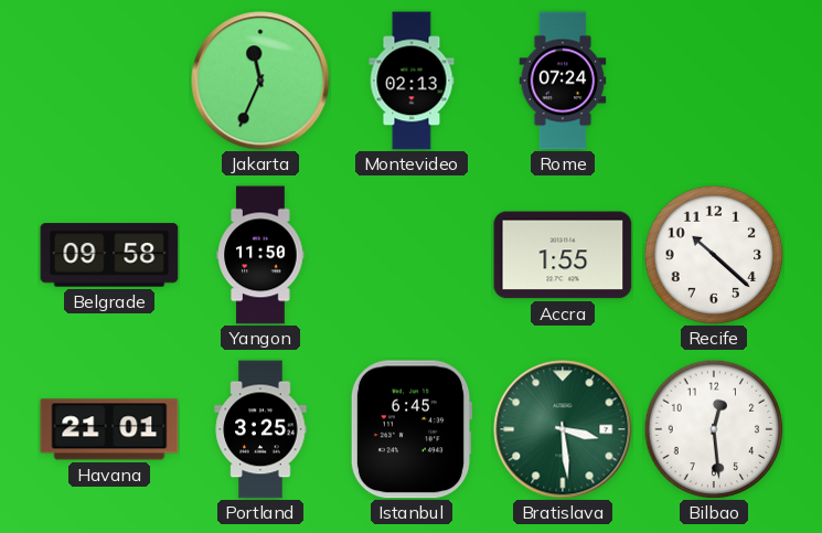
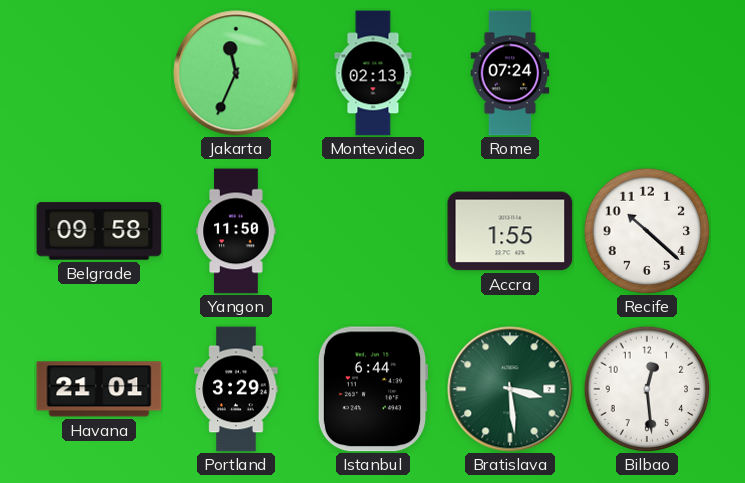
Portland: 3:25 -> 3:29 (236, 389)
Istanbul: 6:45 -> 6:44 (373, 389)
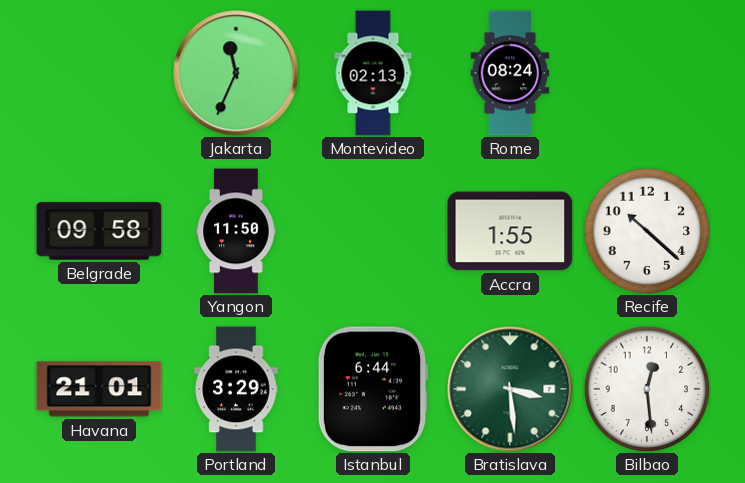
Rome: 07:24 -> 08:24 (510, 73)
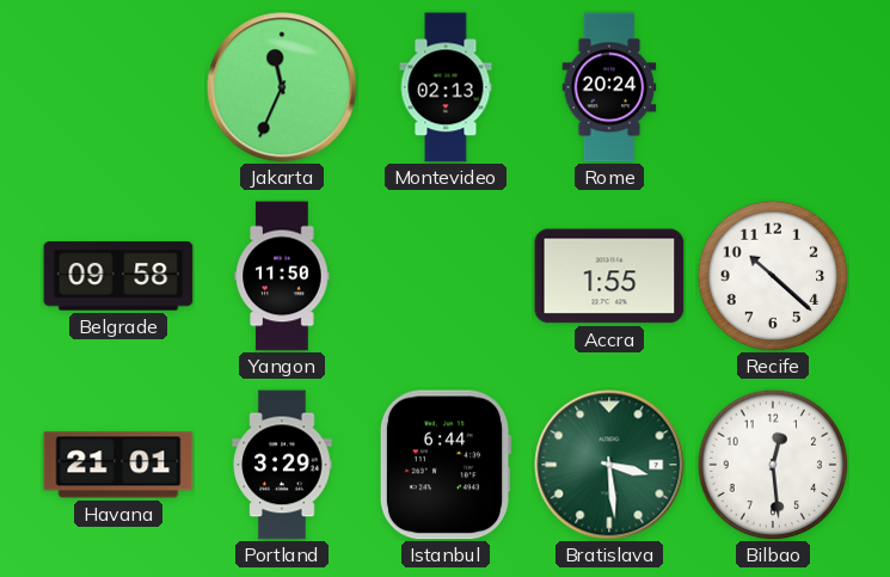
Rome: 08:24 -> 20:24 (609, 87)
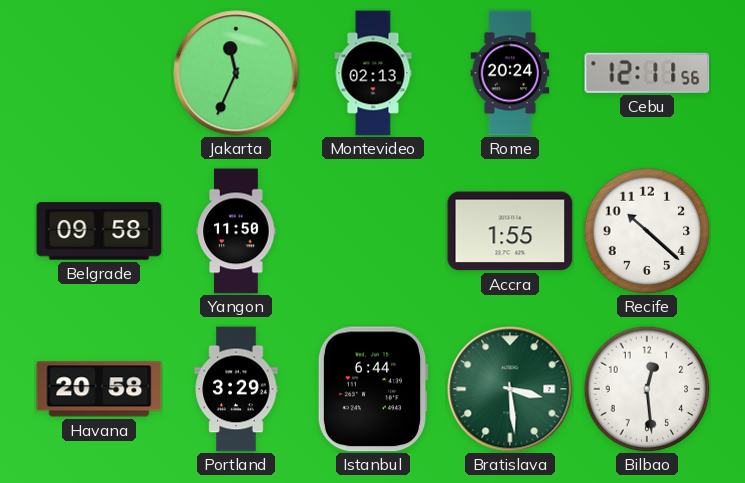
Cebu: none -> 12:11 (647, 73)
Havana: 21:01 -> 20:58 (99, 389)
